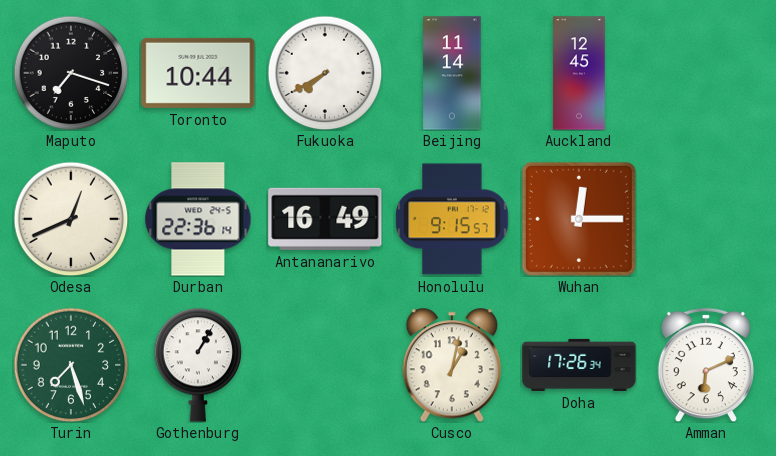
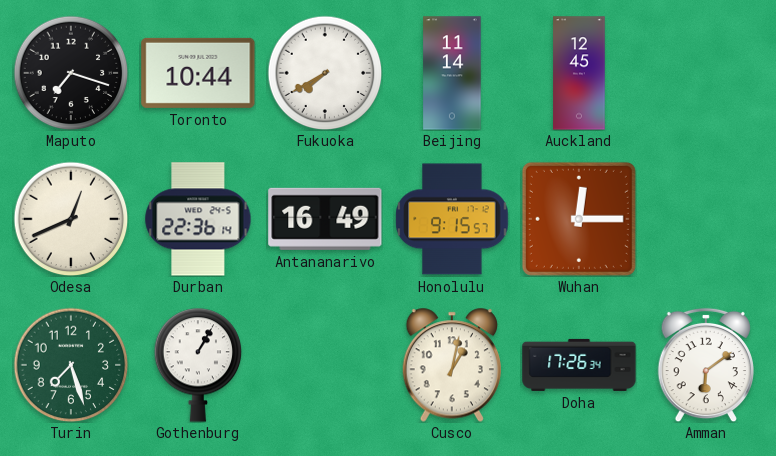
Amman: 6:11 -> 6:09 (706, 365)
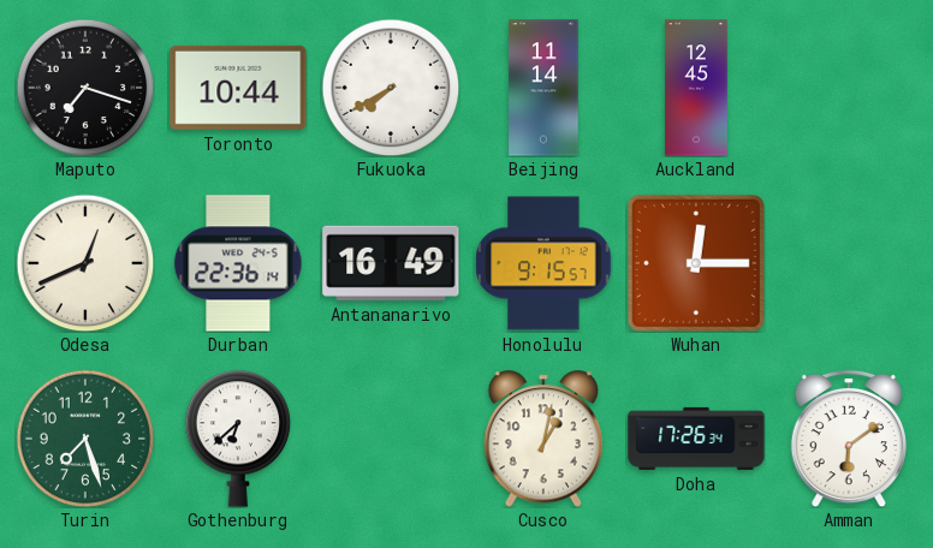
Gothenburg: 1:05 -> 6:38 (238, 439)
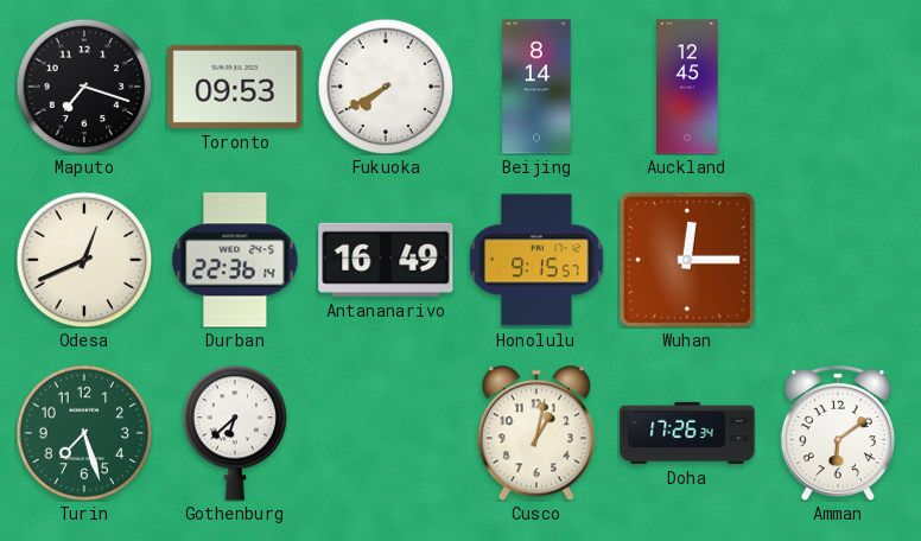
Toronto: 10:44 -> 09:53 (235, 87)
Beijing: 11:14 -> 8:14 (536, 87)
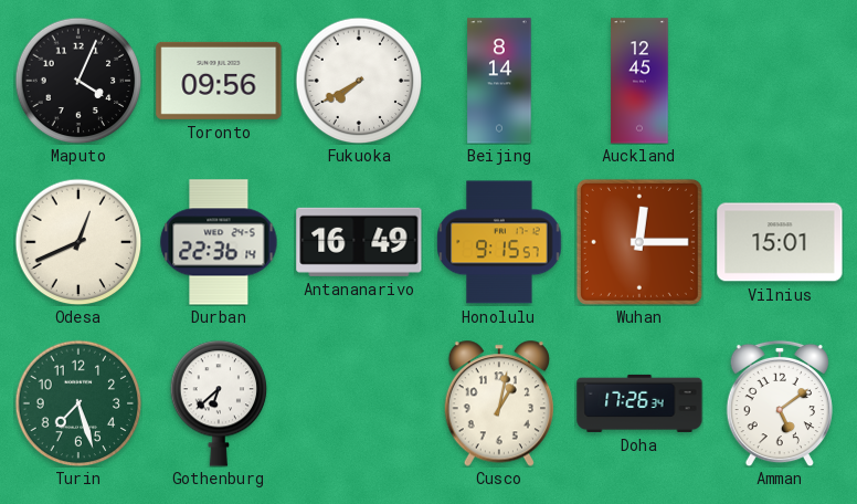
Maputo: 7:18 -> 4:04 (78, 81)
Toronto: 09:53 -> 09:56 (219, 81)
Vilnius: none -> 15:01 (780, 242)
Amman: 6:09 -> 5:09 (780, 403)
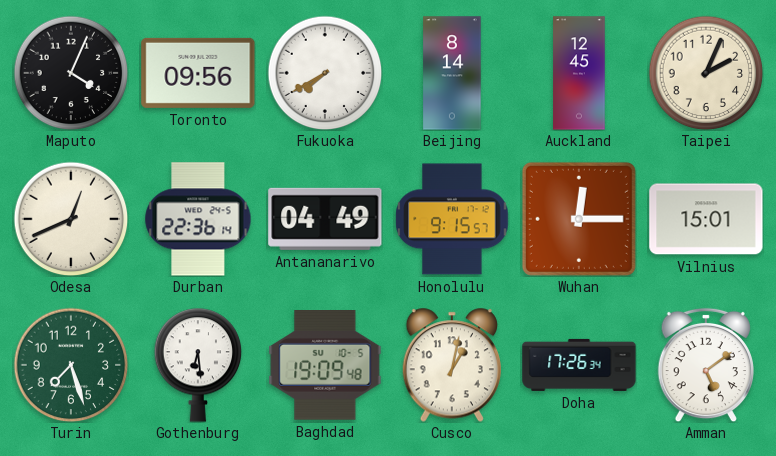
Taipei: none -> 2:04 (706, 73)
Antananarivo: 16:49 -> 04:49 (325, 219)
Gothenburg: 6:38 -> 6:29 (198, 365)
Baghdad: none -> 19:09 (325, 366)
